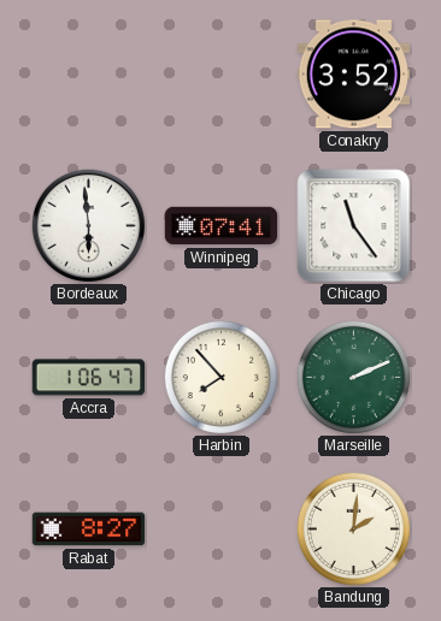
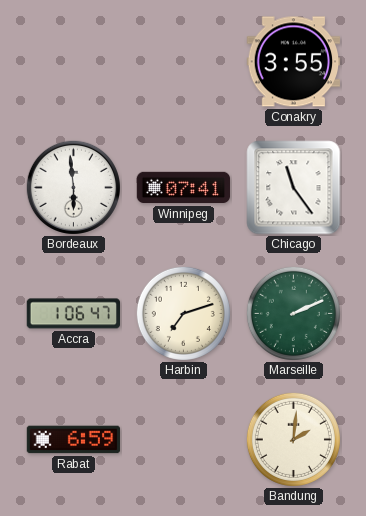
Conakry: 3:52 -> 3:55 (294, 62)
Harbin: 7:53 -> 7:12 (183, 313)
Rabat: 8:27 -> 6:59 (74, 440)
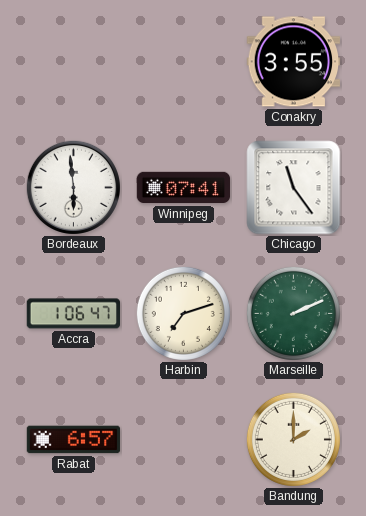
Rabat: 6:59 -> 6:57 (74, 440)
Bandung: 2:01 -> 2:00 (293, 439)
